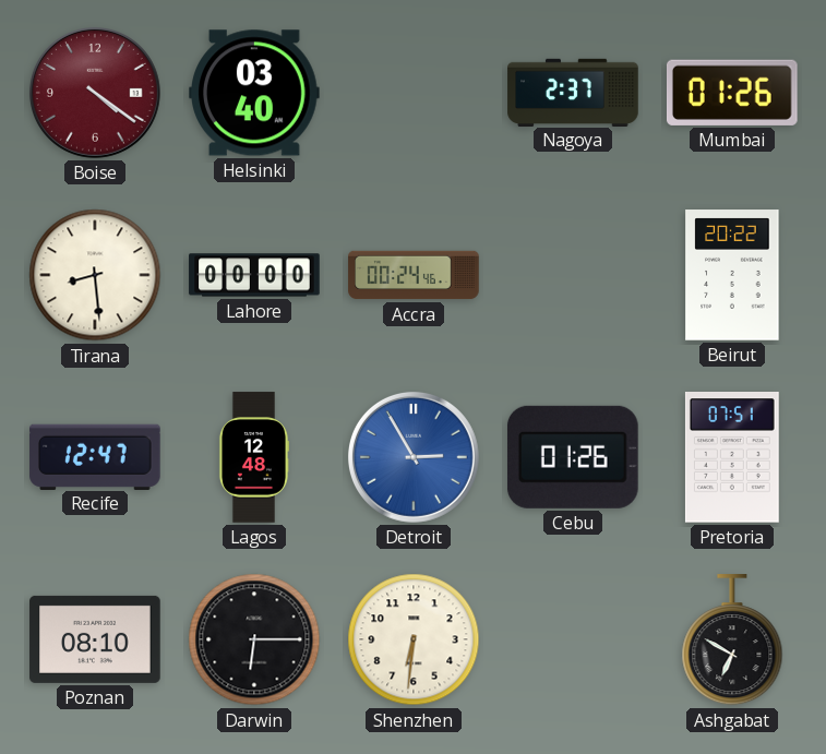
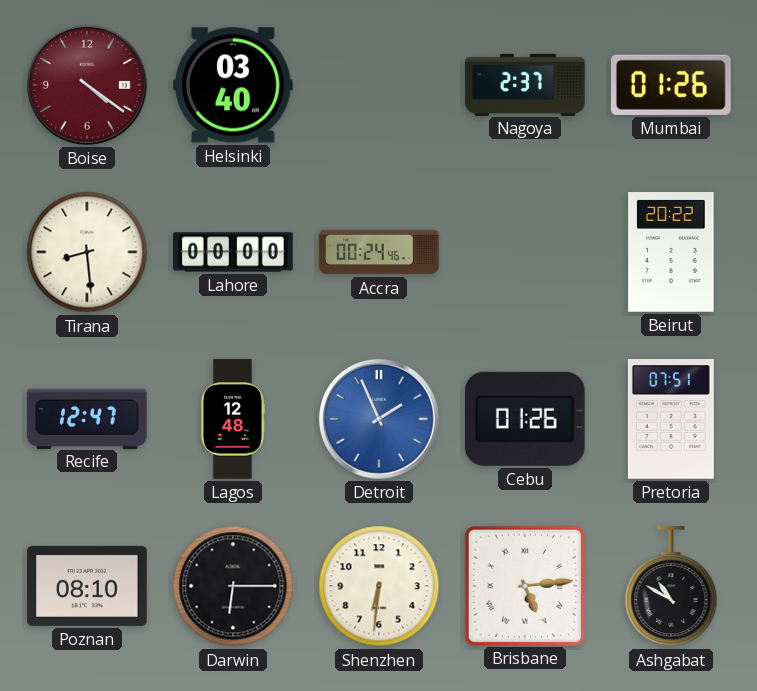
Detroit: 2:55 -> 1:56 (379, 419)
Brisbane: none -> 5:14 (524, 585)
Ashgabat: 6:50 -> 10:50 (671, 587)
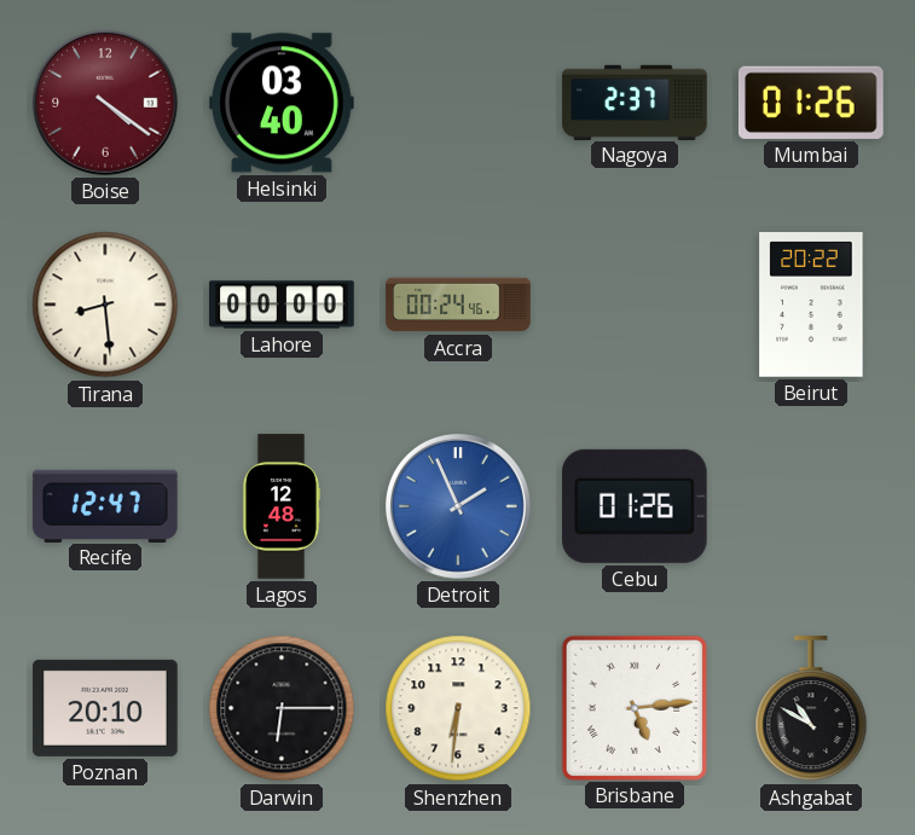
Pretoria: 07:51 -> none (671, 420)
Poznan: 08:10 -> 20:10 (105, 708)
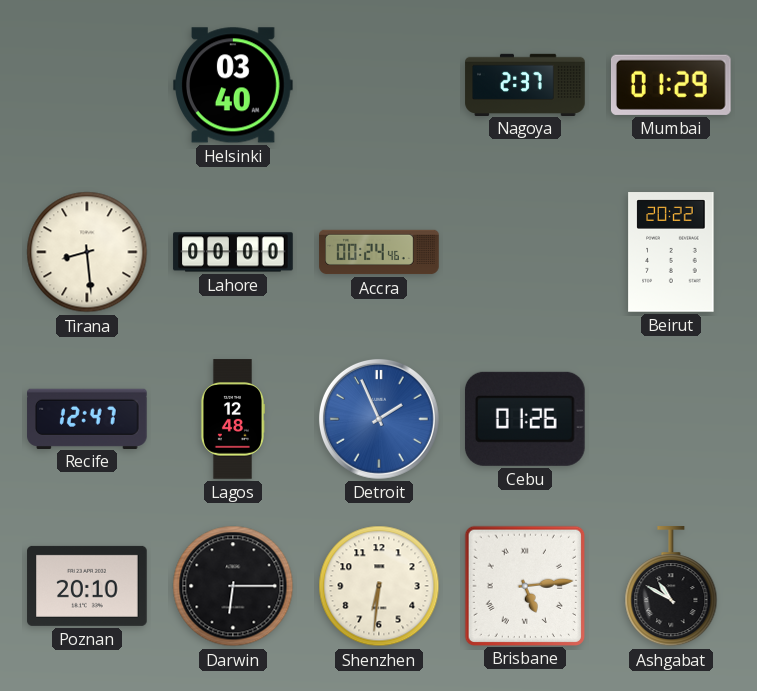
Boise: 4:21 -> none (105, 103)
Mumbai: 01:26 -> 01:29 (671, 85)
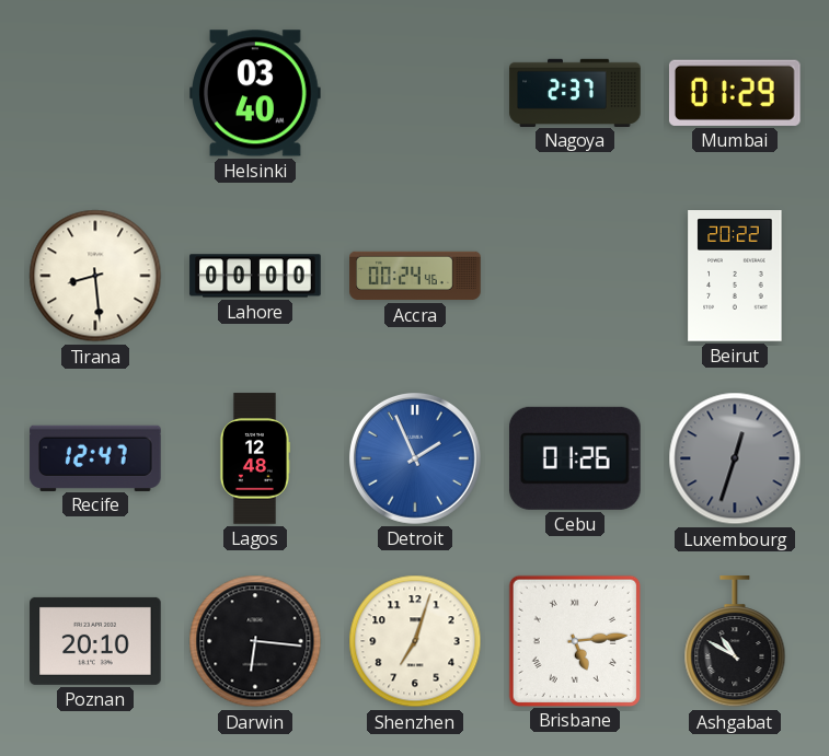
Luxembourg: none -> 12:33 (735, 458)
Darwin: 6:15 -> 6:16 (255, 641)
Shenzhen: 6:31 -> 7:03 (415, 641)
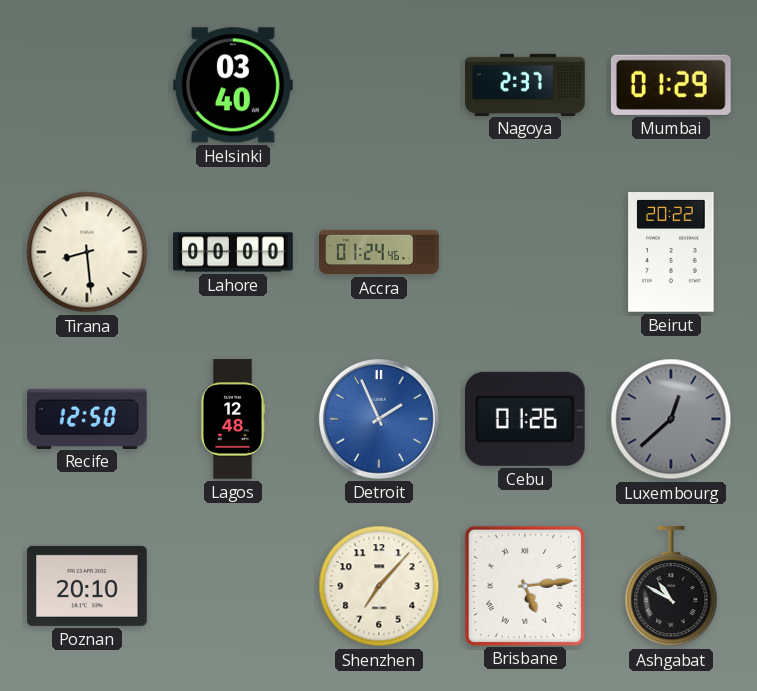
Accra: 00:24 -> 01:24 (379, 252)
Recife: 12:47 -> 12:50 (87, 418)
Luxembourg: 12:33 -> 12:38 (671, 419)
Darwin: 6:16 -> none (255, 641)
Shenzhen: 7:03 -> 7:07 (379, 586)
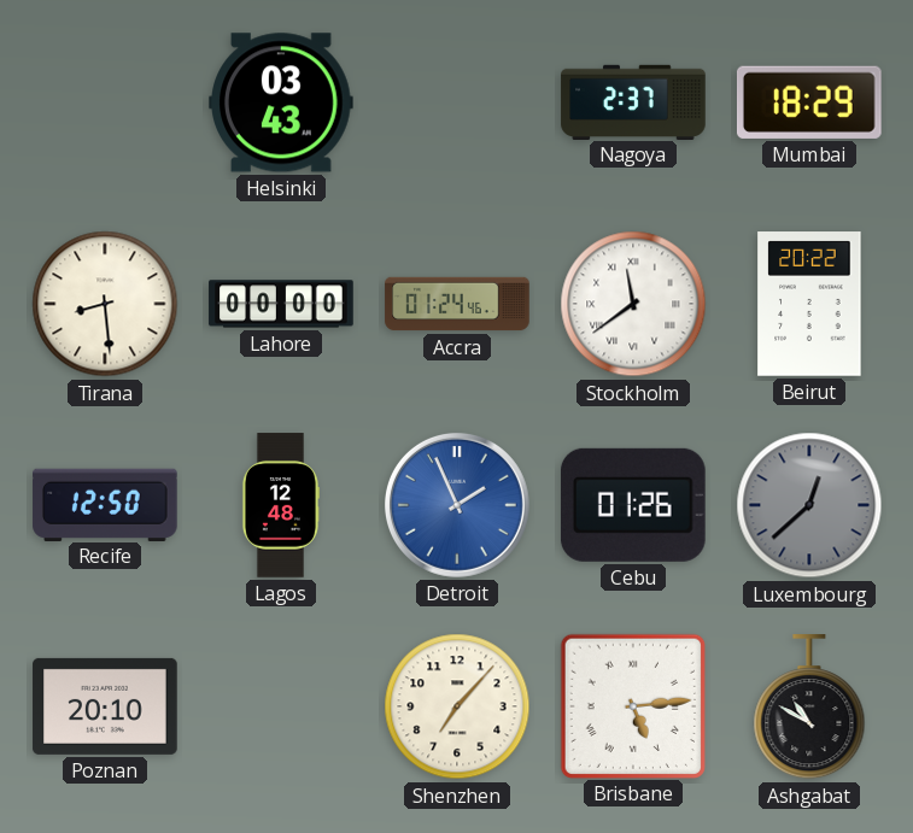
Helsinki: 03:40 -> 03:43 (281, 102)
Mumbai: 01:29 -> 18:29 (809, 102)
Stockholm: none -> 11:39 (633, 304)
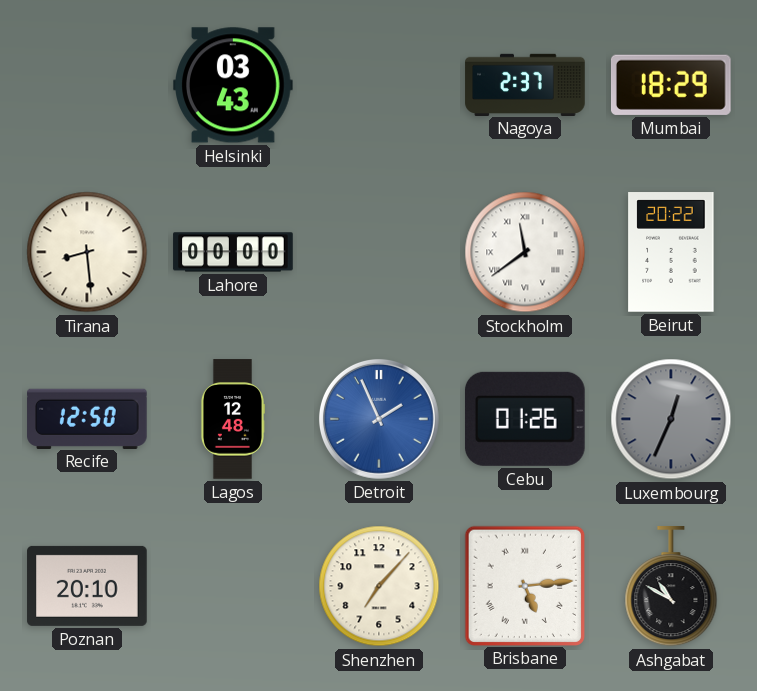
Accra: 01:24 -> none (457, 304)
Luxembourg: 12:38 -> 12:34 (671, 419)
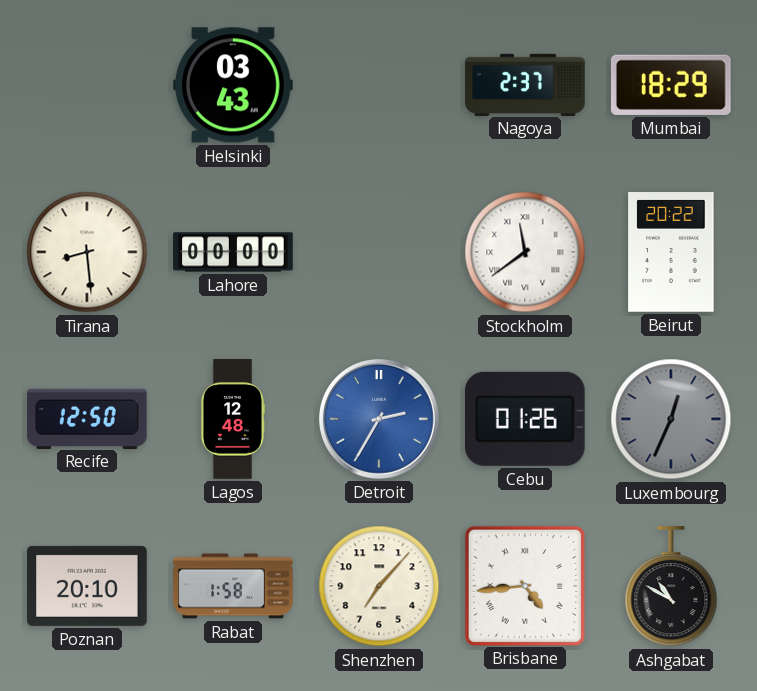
Detroit: 1:56 -> 2:35 (379, 419)
Rabat: none -> 1:58 (233, 586)
Brisbane: 5:14 -> 4:44 (524, 585)
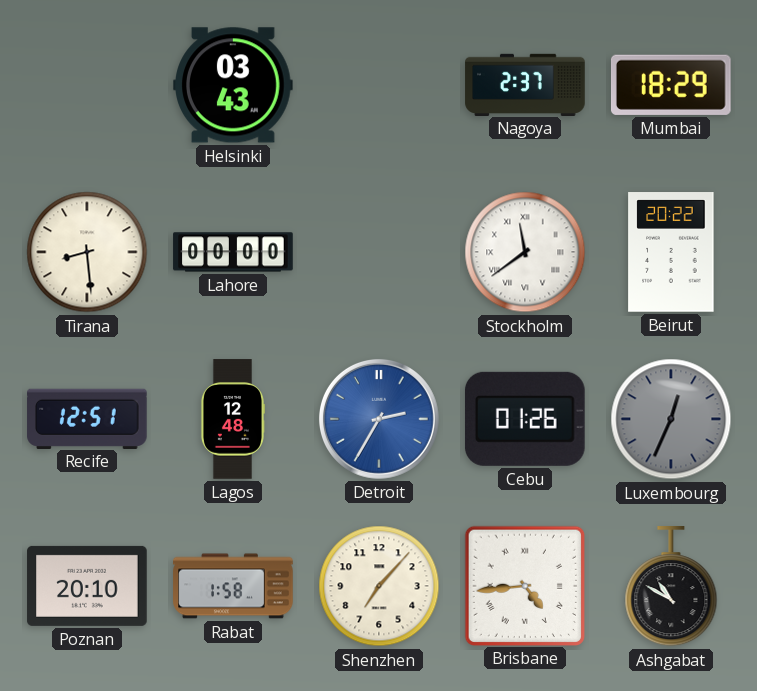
Recife: 12:50 -> 12:51 (87, 418)
